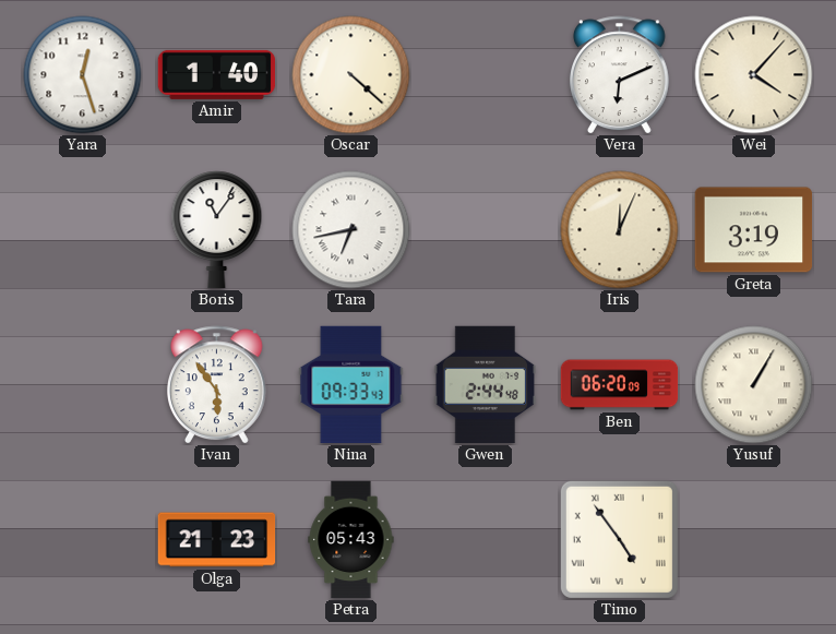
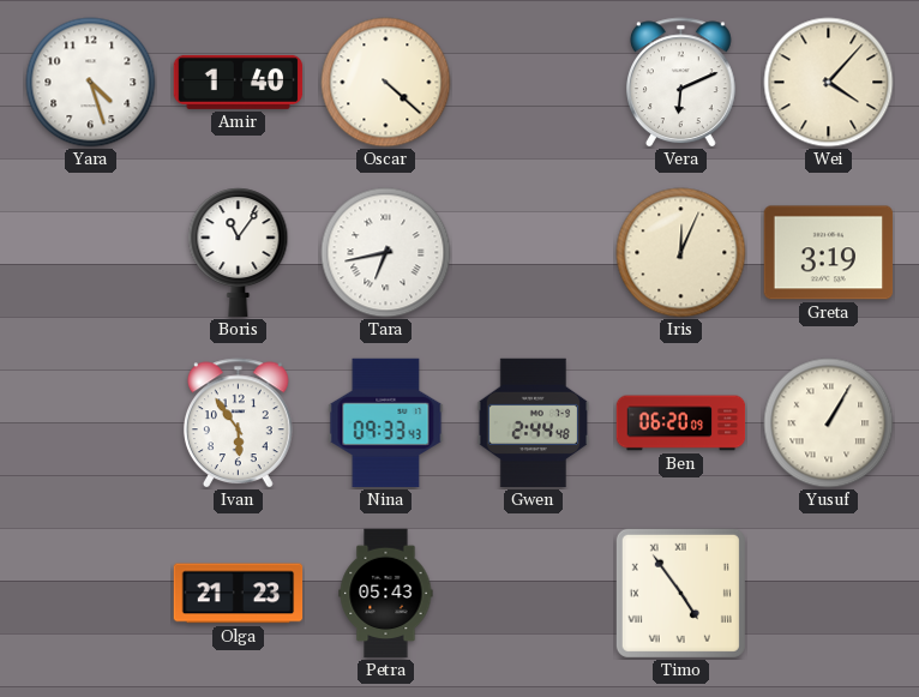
Yara: 12:27 -> 4:27 (91, 83)
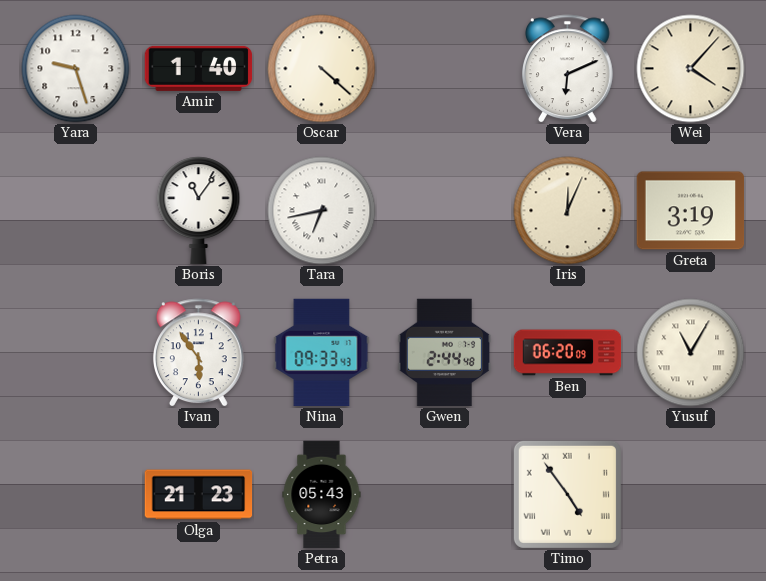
Yara: 4:27 -> 9:27 (76, 69)
Yusuf: 1:05 -> 11:05 (691, 353)
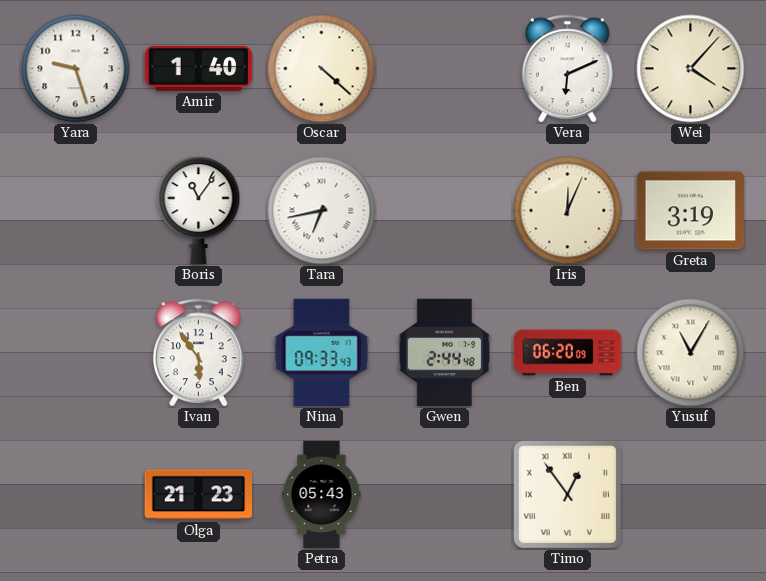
Timo: 4:54 -> 12:54 (567, 494)
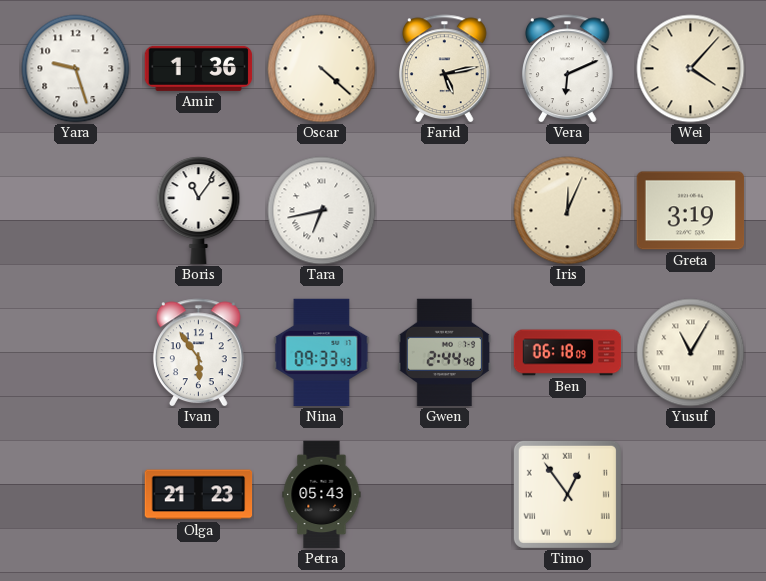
Amir: 1:40 -> 1:36 (199, 68)
Farid: none -> 5:13 (444, 69)
Ben: 06:20 -> 06:18 (568, 353)
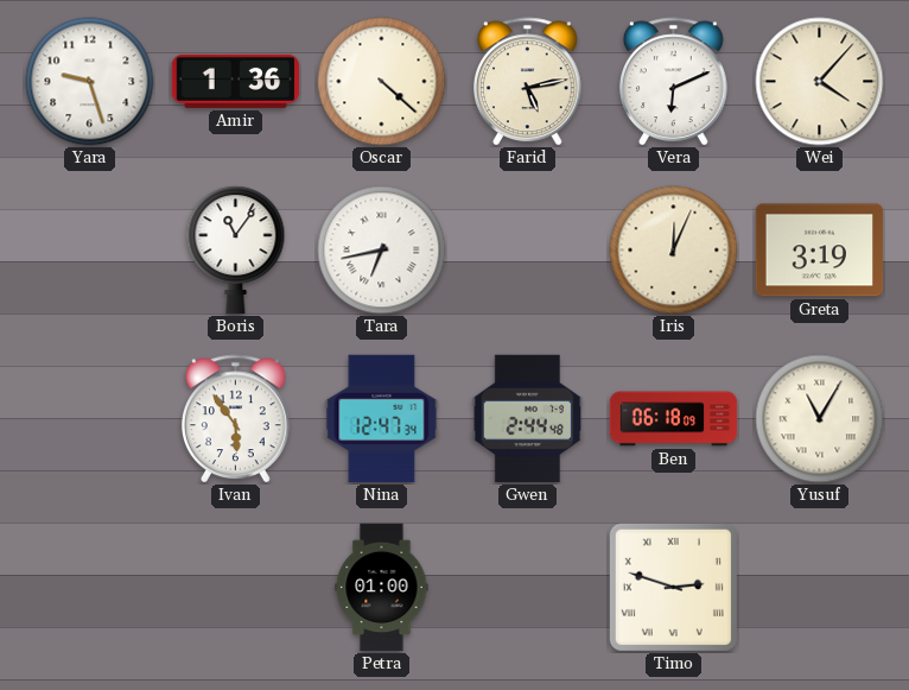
Nina: 09:33 -> 12:47 (382, 419)
Olga: 21:23 -> none (199, 495)
Petra: 05:43 -> 01:00 (382, 588)
Timo: 12:54 -> 2:48 (673, 587)
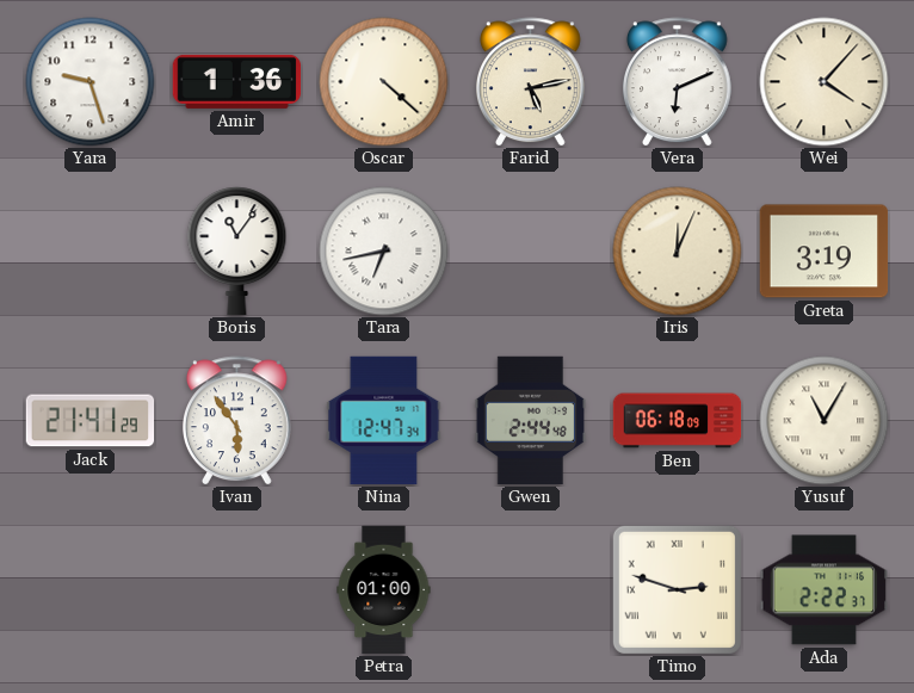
Jack: none -> 21:41 (91, 421)
Ada: none -> 2:22 (825, 590)
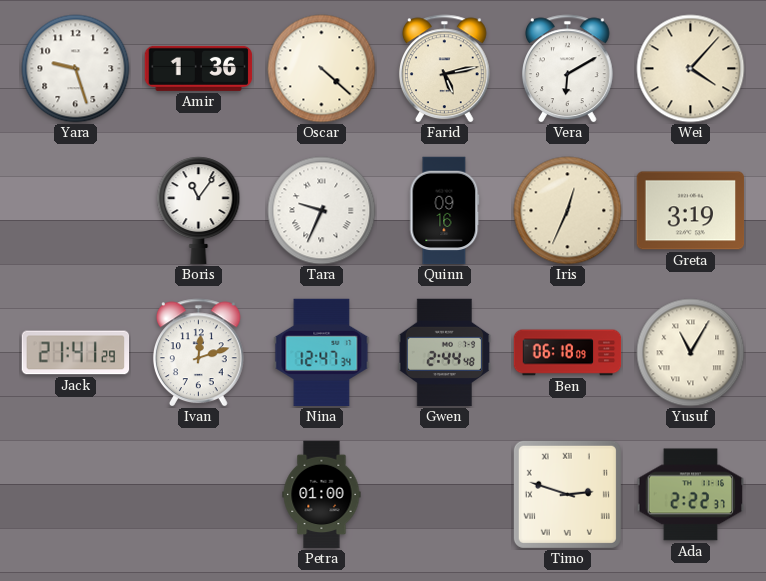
Vera: 6:11 -> 6:10 (567, 69)
Tara: 6:43 -> 9:34 (322, 211)
Quinn: none -> 09:16 (445, 211)
Iris: 12:04 -> 12:34 (568, 211)
Ivan: 5:54 -> 12:12 (198, 353)
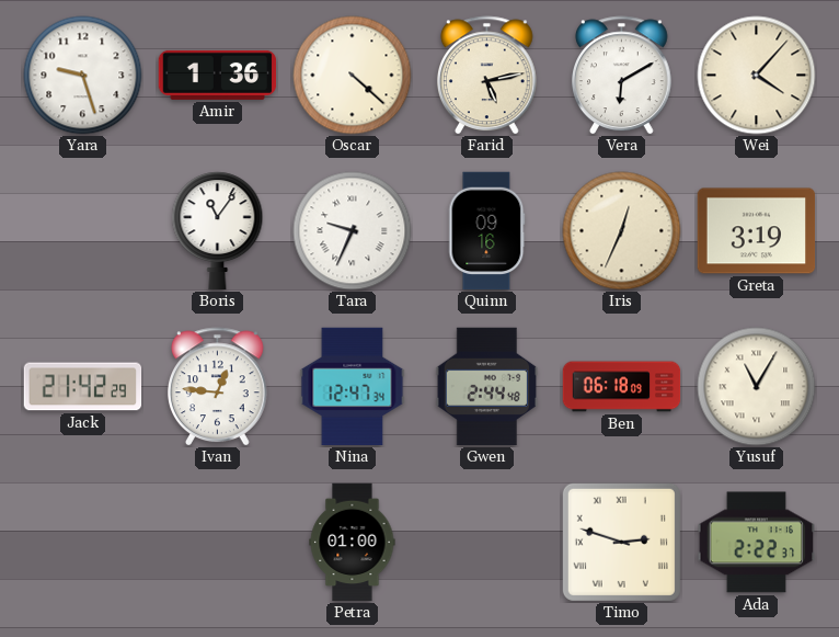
Jack: 21:41 -> 21:42 (83, 387)
Ivan: 12:12 -> 12:46 (217, 387)
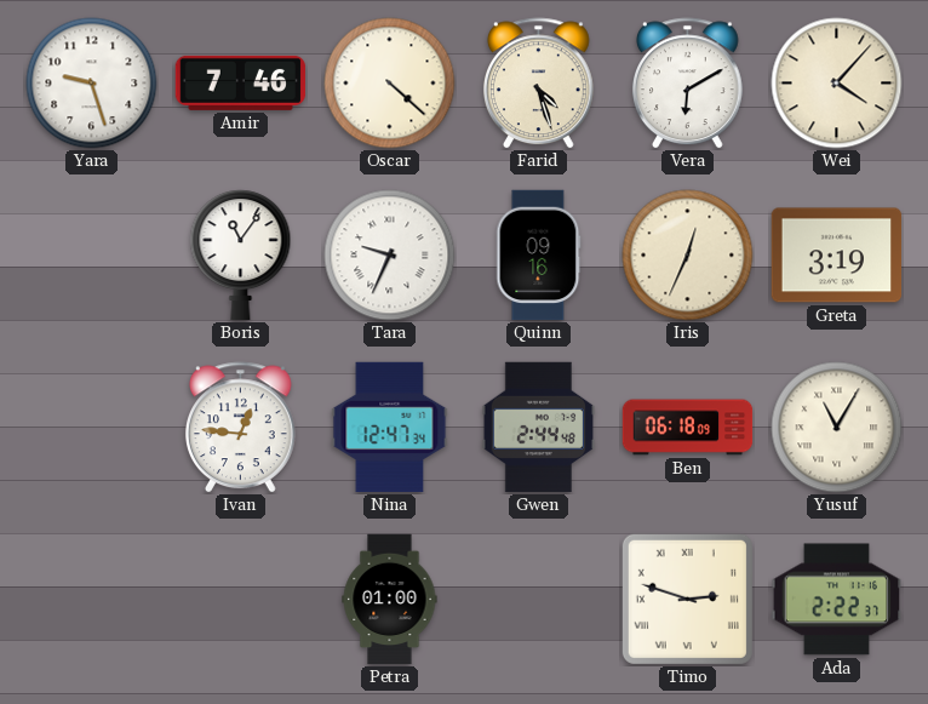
Amir: 1:36 -> 7:46 (241, 82)
Farid: 5:13 -> 4:27 (538, 84)
Jack: 21:42 -> none (83, 387)
